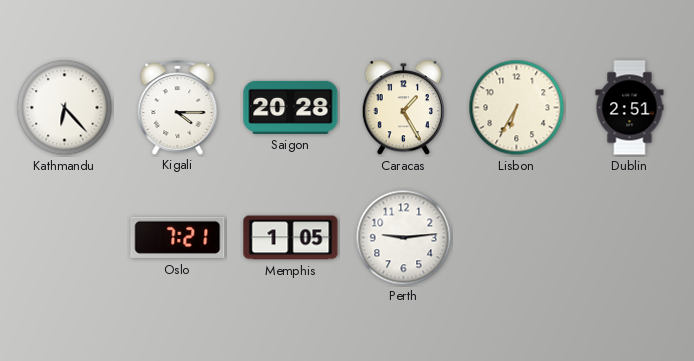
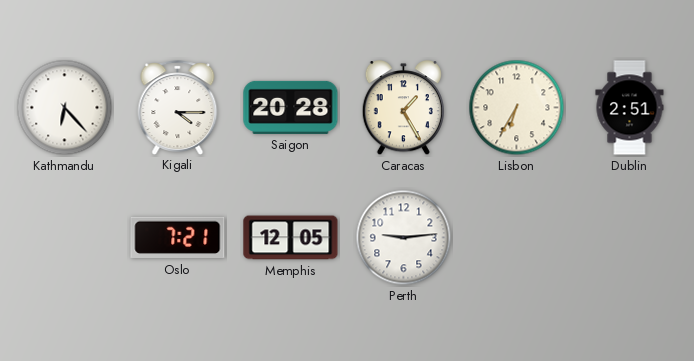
Memphis: 1:05 -> 12:05 (291, 238)
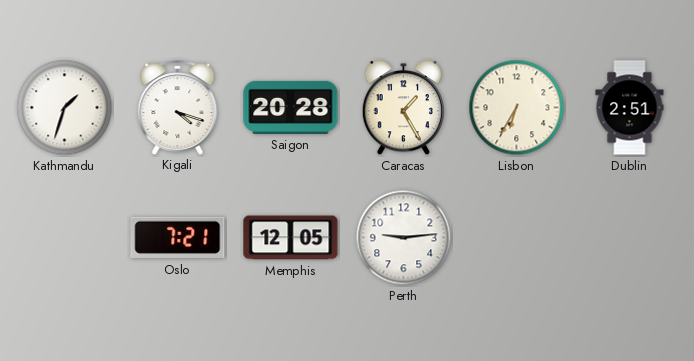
Kathmandu: 6:23 -> 1:33 (65, 108)
Kigali: 4:15 -> 4:18 (178, 107)
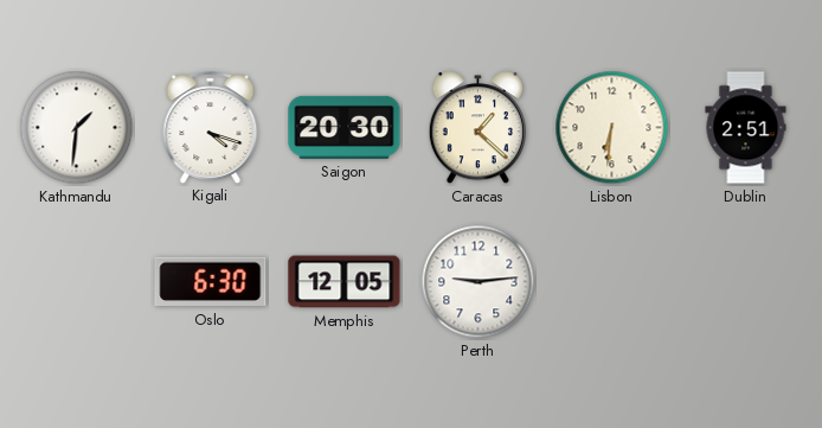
Kathmandu: 1:33 -> 1:31 (77, 128)
Saigon: 20:28 -> 20:30 (345, 127)
Caracas: 1:25 -> 1:22 (477, 128)
Lisbon: 6:35 -> 6:31 (612, 128)
Oslo: 7:21 -> 6:30 (211, 282)
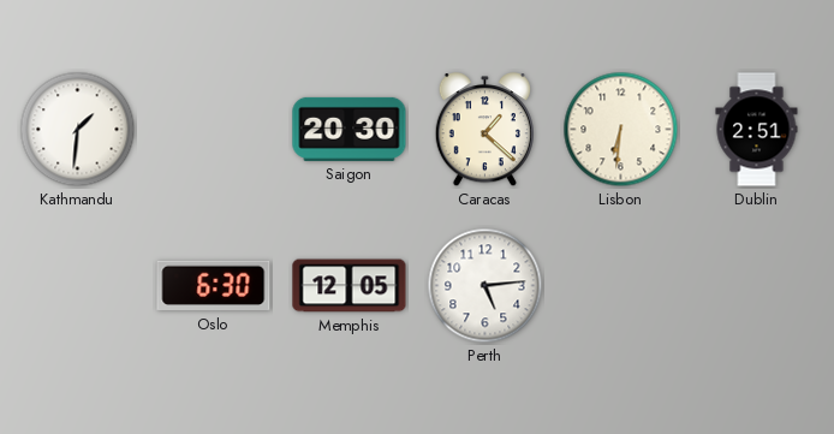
Kigali: 4:18 -> none (211, 127)
Perth: 9:14 -> 5:14 (485, 286)
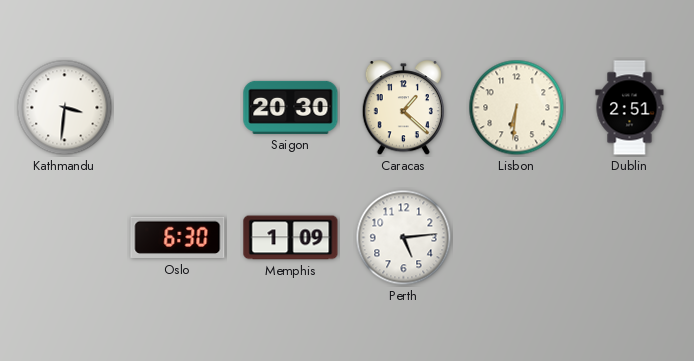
Kathmandu: 1:31 -> 3:31 (65, 108)
Memphis: 12:05 -> 1:09 (291, 238)
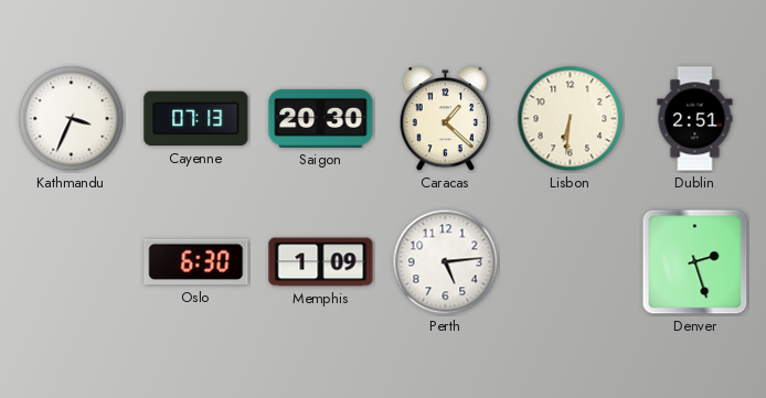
Kathmandu: 3:31 -> 3:34 (72, 119)
Cayenne: none -> 07:13 (196, 119)
Denver: none -> 2:27 (695, 262)
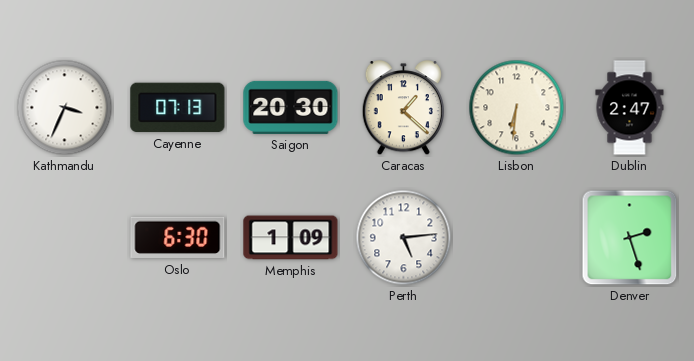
Dublin: 2:51 -> 2:47 (630, 108)
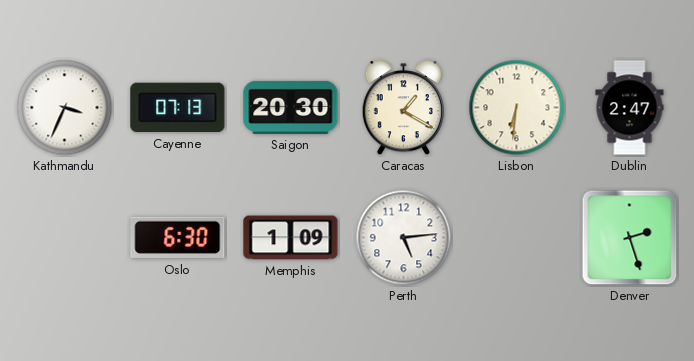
Caracas: 1:22 -> 1:20 (403, 108)
